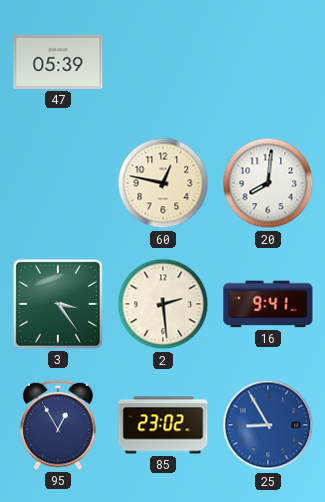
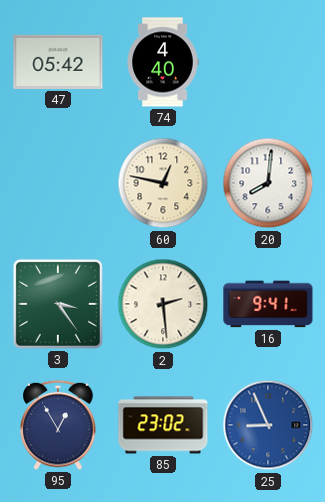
47: 05:39 -> 05:42 (58, 62)
74: none -> 4:40 (163, 62)
25: 8:55 -> 8:56 (268, 425)
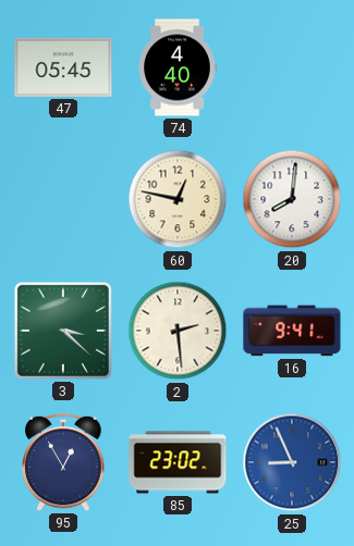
47: 05:42 -> 05:45 (63, 67)
3: 3:24 -> 3:22 (63, 331)
